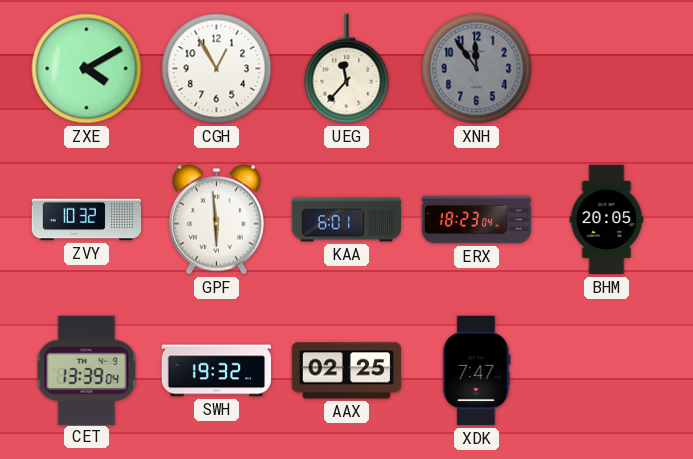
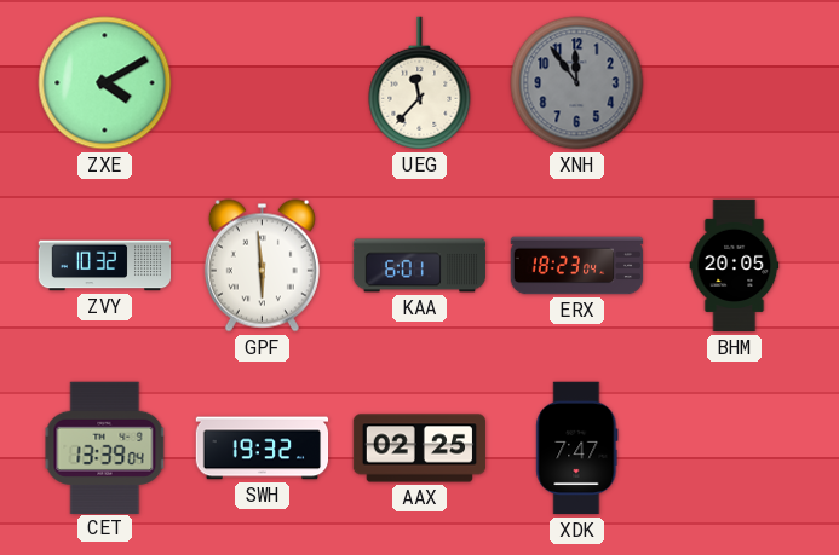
CGH: 12:55 -> none (217, 69)
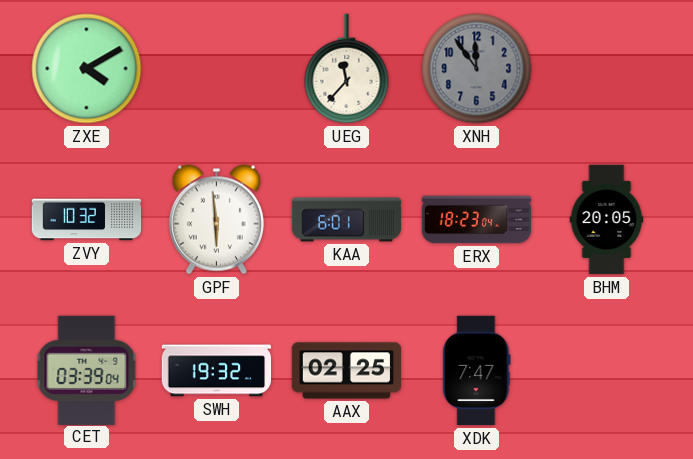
CET: 13:39 -> 03:39 (87, 370)
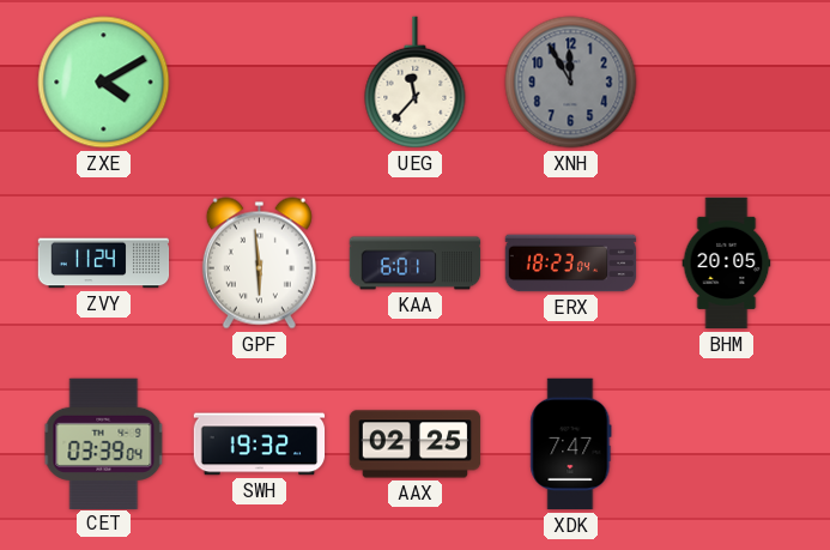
XNH: 11:54 -> 11:55 (571, 83)
ZVY: 10:32 -> 11:24 (104, 264)
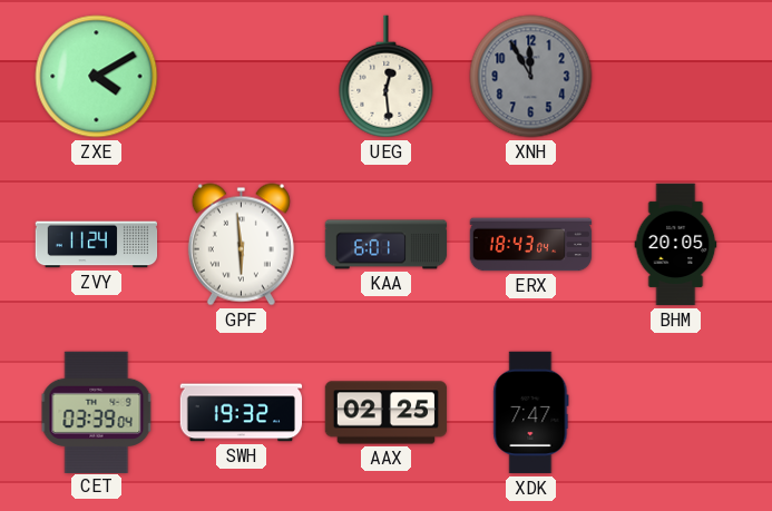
UEG: 11:37 -> 12:29 (387, 77)
ERX: 18:23 -> 18:43 (531, 245)
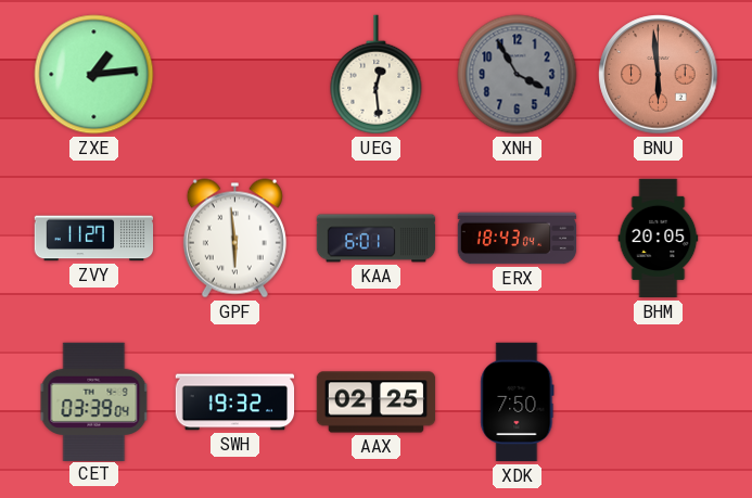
ZXE: 4:10 -> 1:14 (94, 75)
XNH: 11:55 -> 3:55 (518, 75)
BNU: none -> 5:59 (659, 75)
ZVY: 11:24 -> 11:27 (94, 239)
XDK: 7:47 -> 7:50 (518, 403)
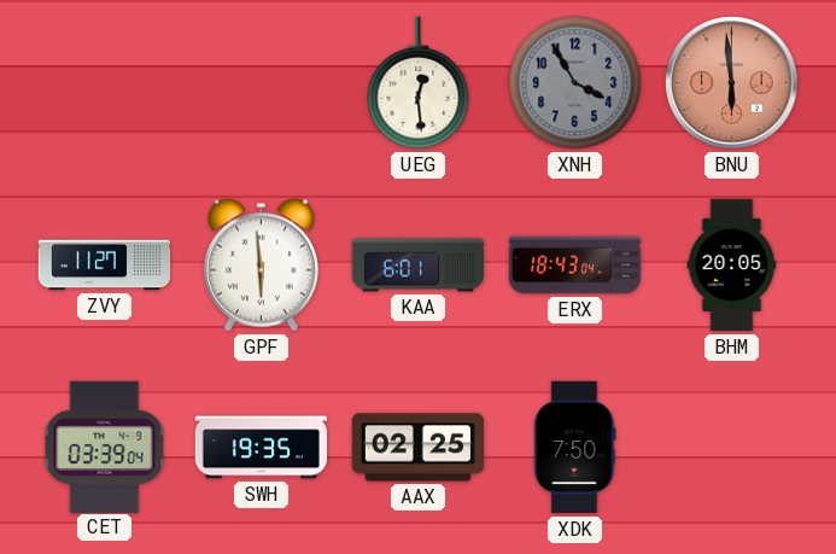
ZXE: 1:14 -> none (94, 75)
SWH: 19:32 -> 19:35 (262, 448)
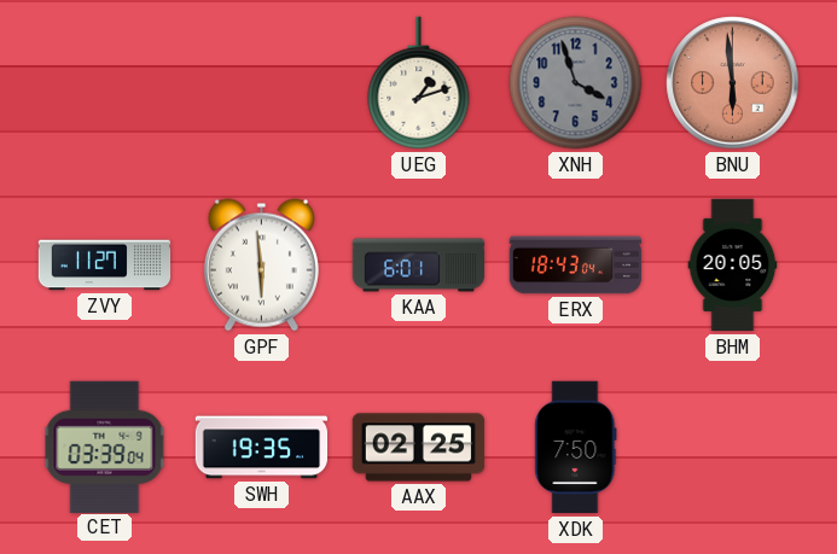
UEG: 12:29 -> 1:12 (419, 83)
XNH: 3:55 -> 3:57 (576, 83)
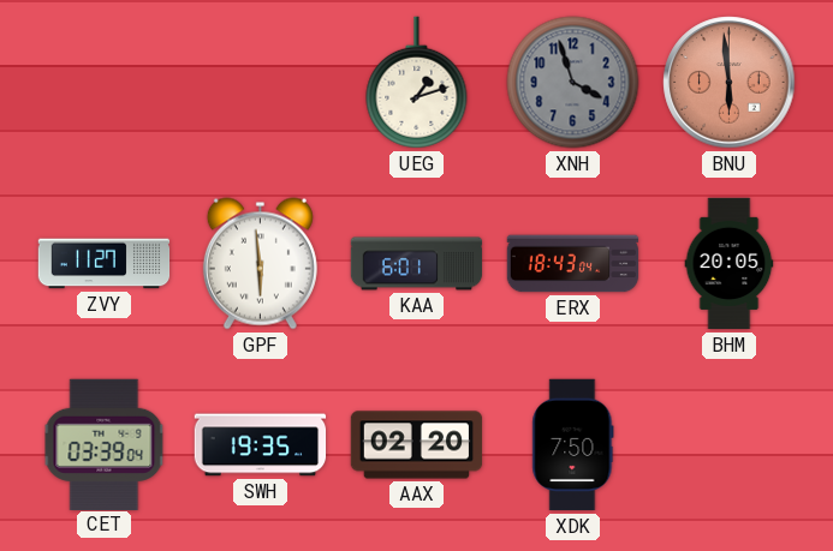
AAX: 02:25 -> 02:20 (417, 445)
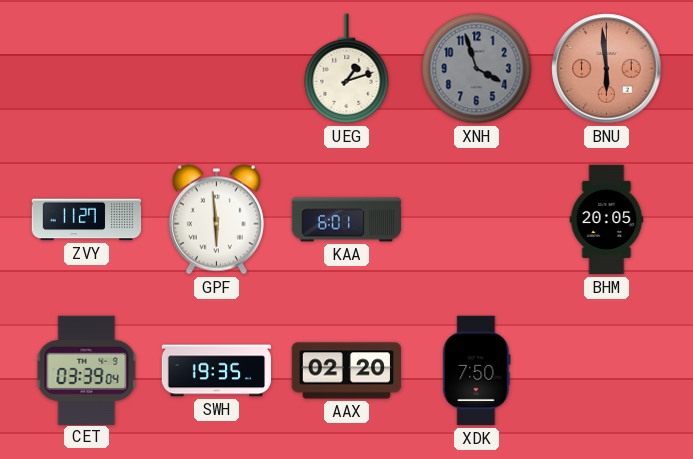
ERX: 18:43 -> none (573, 264)
